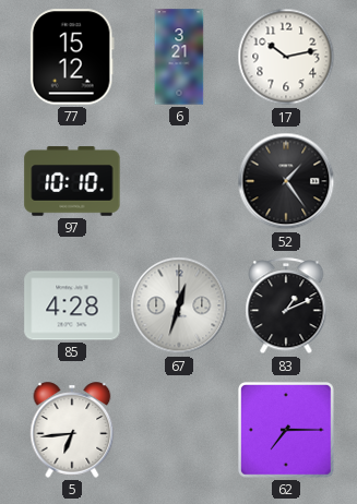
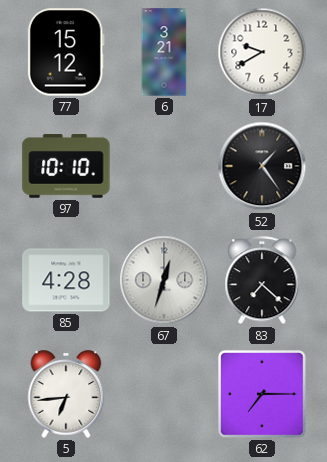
17: 10:13 -> 9:40 (262, 52)
83: 1:11 -> 7:22 (262, 281)
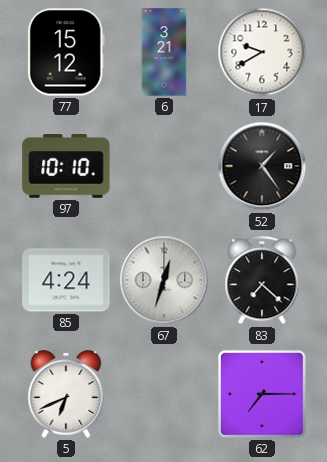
85: 4:28 -> 4:24 (66, 280)
5: 6:44 -> 6:41 (66, 394)
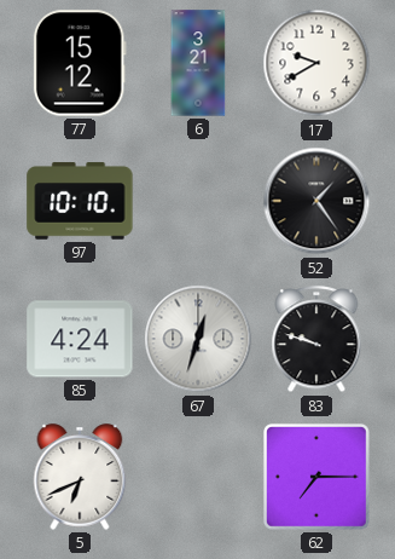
83: 7:22 -> 9:48 (316, 340)
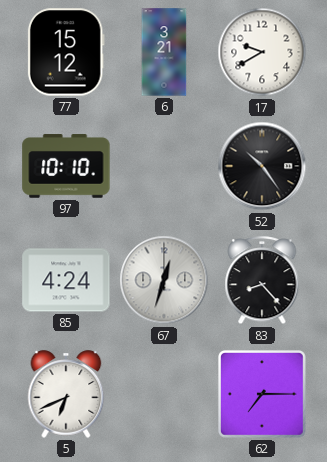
52: 1:24 -> 10:24 (262, 166)
83: 9:48 -> 8:23 (262, 281)
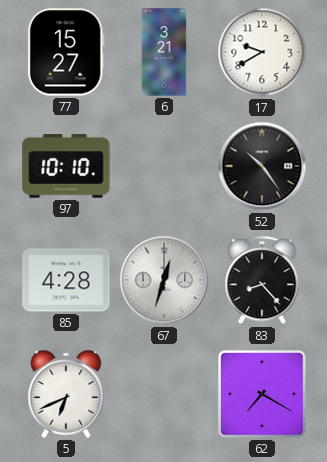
77: 15:12 -> 15:27 (66, 52)
85: 4:24 -> 4:28 (66, 280)
62: 7:15 -> 7:20 (262, 394)
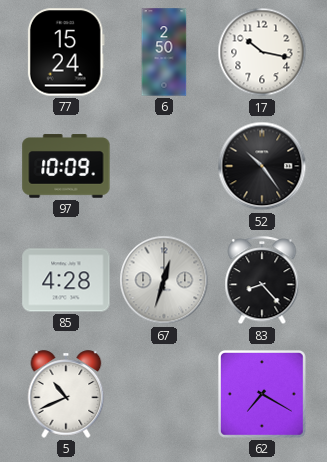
77: 15:27 -> 15:24 (66, 52)
6: 3:21 -> 2:50 (164, 52)
17: 9:40 -> 10:17 (262, 52)
97: 10:10 -> 10:09 (66, 166)
5: 6:41 -> 10:41 (66, 394)
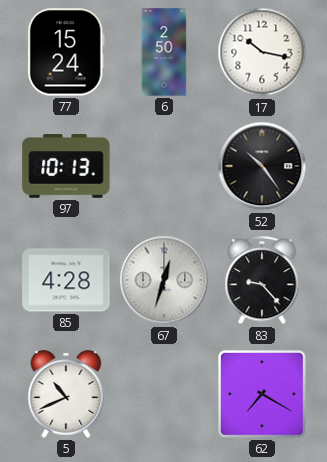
97: 10:09 -> 10:13 (66, 166)
83: 8:23 -> 9:23 (262, 281)
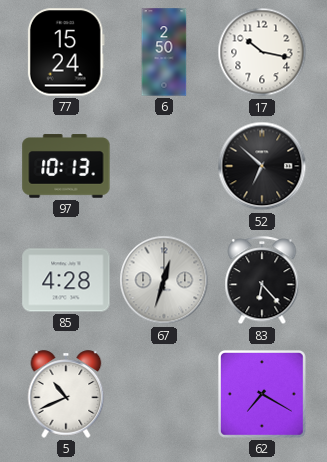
52: 10:24 -> 6:52 (262, 166)
83: 9:23 -> 6:23 (262, 281)
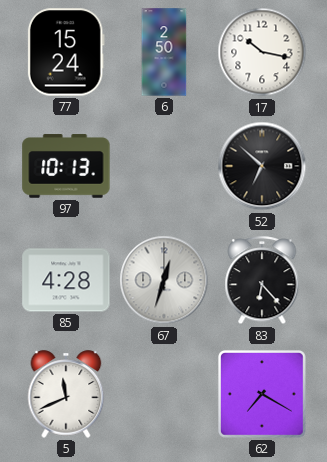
5: 10:41 -> 11:41 (66, 394)
